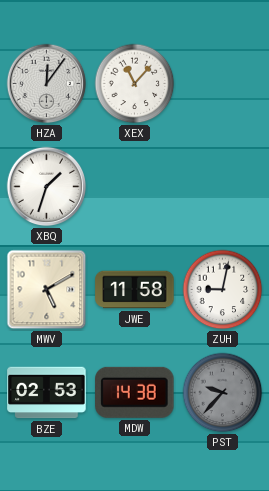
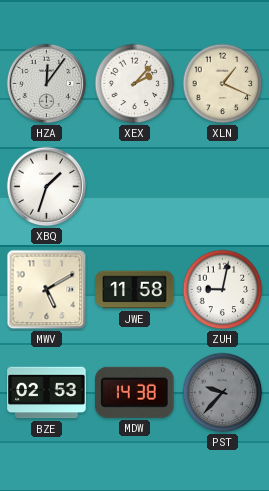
XEX: 11:07 -> 2:07 (135, 84)
XLN: none -> 1:19 (223, 84)
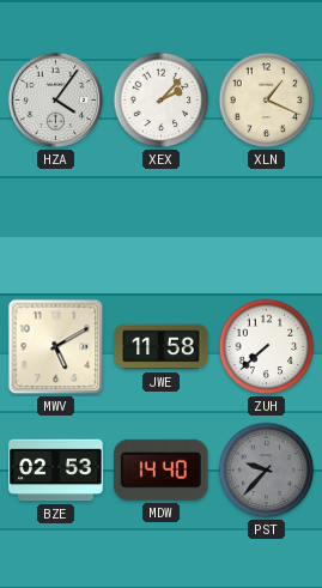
HZA: 12:06 -> 4:06 (56, 101)
XBQ: 1:33 -> none (47, 187)
ZUH: 9:02 -> 7:38 (267, 347)
MDW: 14:38 -> 14:40 (162, 469)
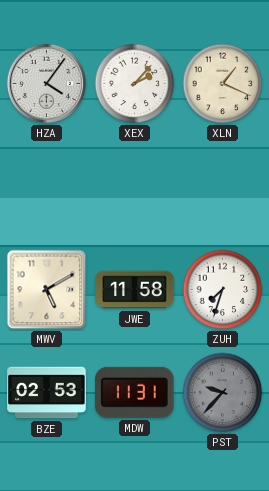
ZUH: 7:38 -> 7:33 (223, 290)
MDW: 14:40 -> 11:31 (135, 392)
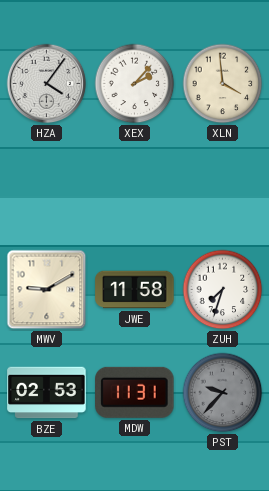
XLN: 1:19 -> 3:59 (223, 84)
MWV: 5:10 -> 9:10 (47, 290)
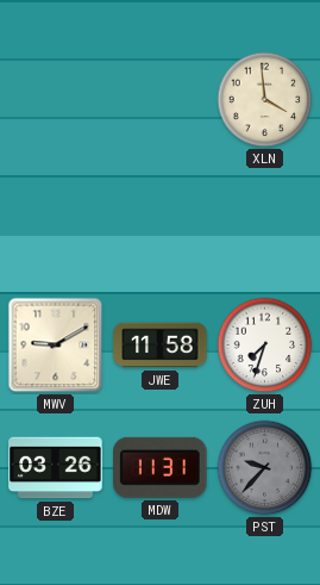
HZA: 4:06 -> none (47, 84)
XEX: 2:07 -> none (135, 84)
BZE: 02:53 -> 03:26 (56, 468)
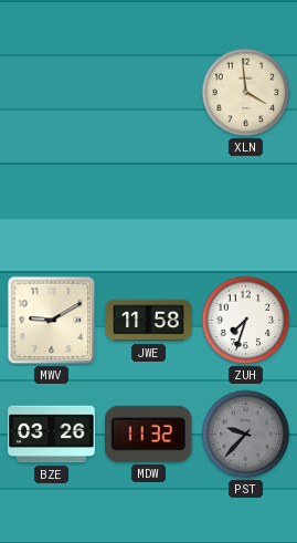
MDW: 11:31 -> 11:32 (149, 434)
